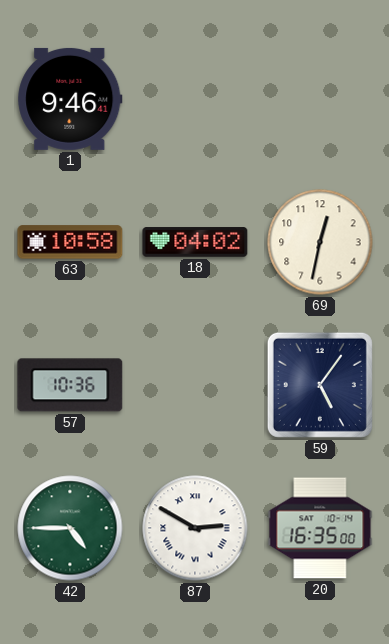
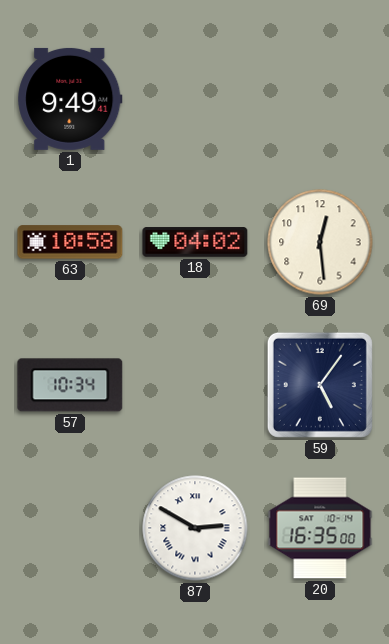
1: 9:46 -> 9:49 (70, 99)
69: 12:32 -> 12:29 (320, 242)
57: 10:36 -> 10:34 (70, 385)
42: 4:45 -> none (70, 528)
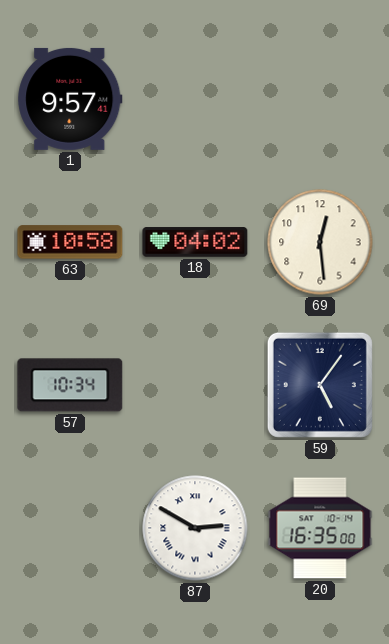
1: 9:49 -> 9:57 (70, 99)
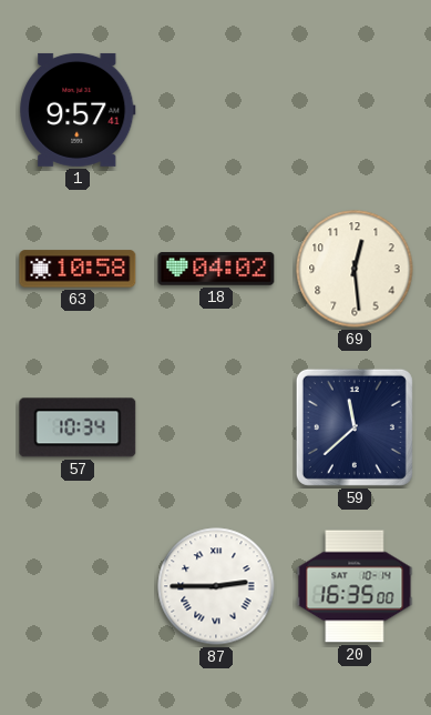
59: 5:06 -> 11:38 (355, 427)
87: 2:50 -> 2:45 (216, 586)
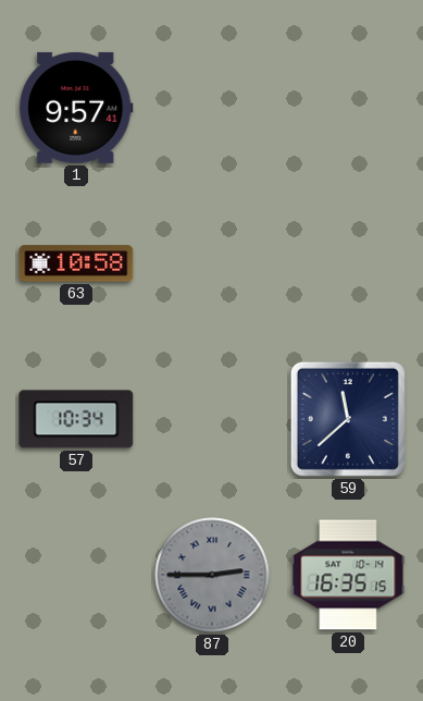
18: 04:02 -> none (216, 269)
69: 12:29 -> none (355, 269)
87 dial: white -> grey (212, 575)
20: 16:35:00 -> 16:35:15 (348, 575)
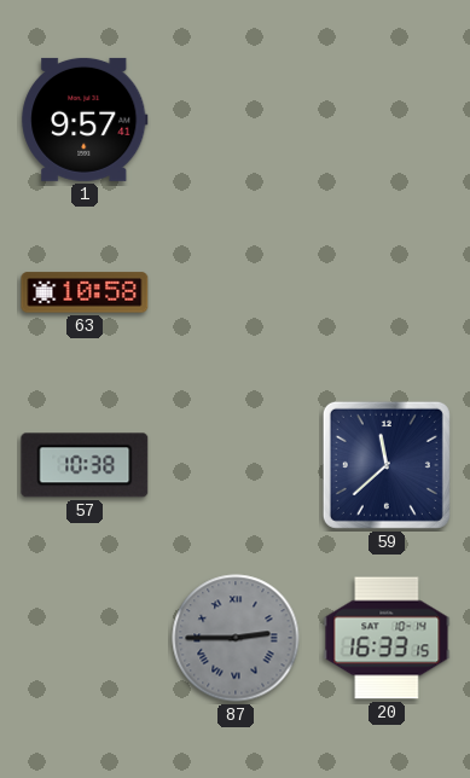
57: 10:34 -> 10:38 (85, 465)
20: 16:35 -> 16:33 (387, 638)
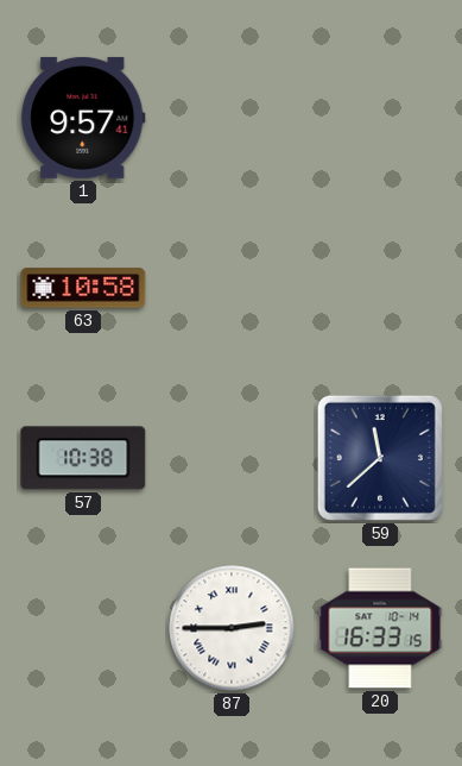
87 dial: grey -> white (232, 628)
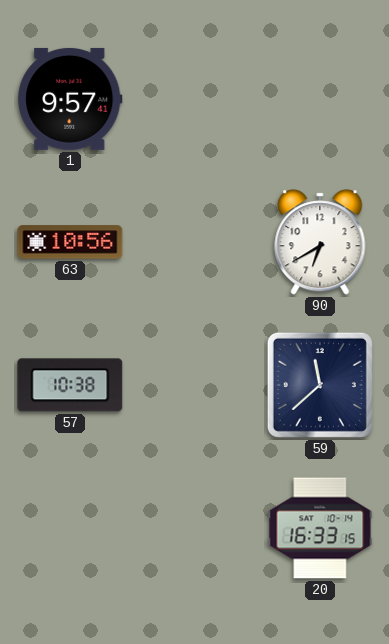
63: 10:58 -> 10:56 (70, 242)
90: none -> 6:40 (320, 242)
87: 2:45 -> none (232, 628)
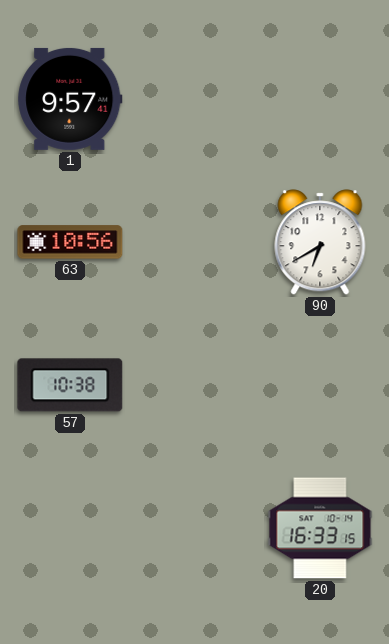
59: 11:38 -> none (320, 385)
